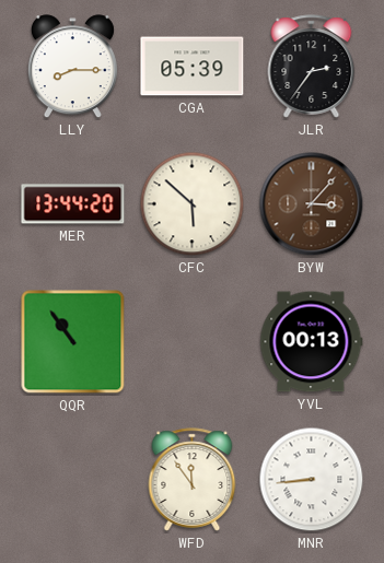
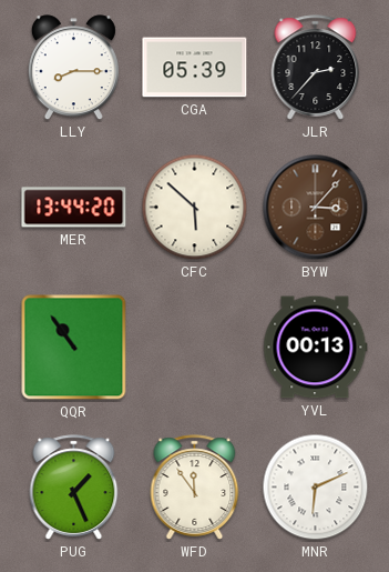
JLR: 2:36 -> 2:37 (316, 68)
PUG: none -> 1:26 (74, 488)
MNR: 8:44 -> 6:11 (316, 488)
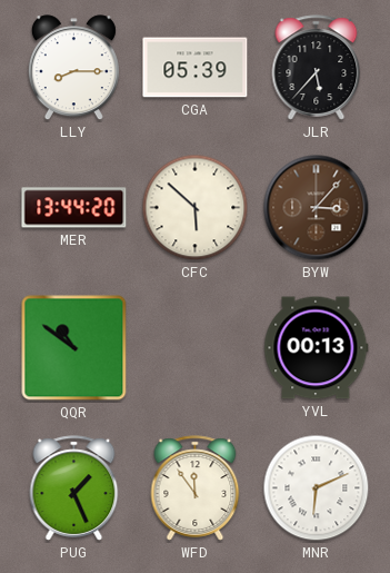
JLR: 2:37 -> 5:37 (317, 68)
QQR: 10:54 -> 10:51 (74, 348)
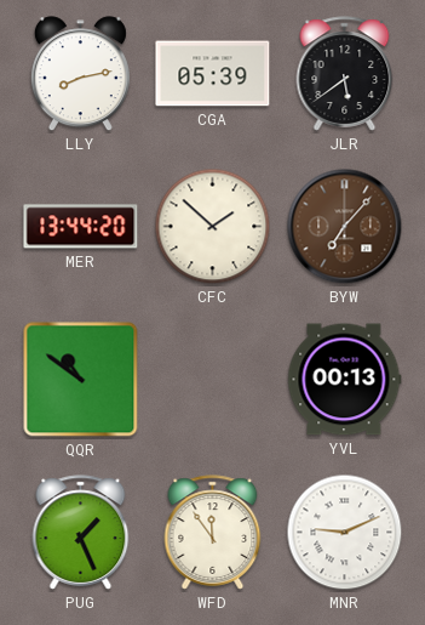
LLY: 8:15 -> 8:13 (80, 74)
JLR: 5:37 -> 5:39 (345, 74)
CFC: 5:52 -> 1:52 (213, 227)
BYW: 3:07 -> 7:07 (345, 227)
MNR: 6:11 -> 9:11 (345, 533)
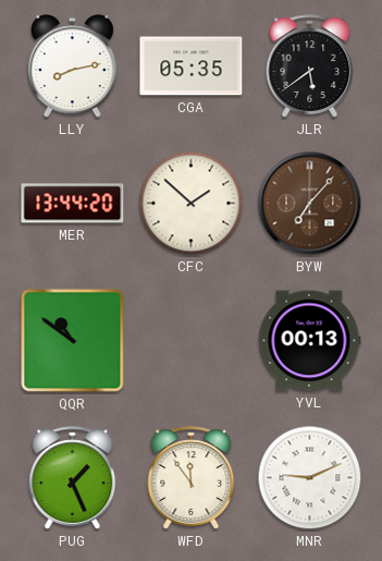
CGA: 05:39 -> 05:35 (192, 66)
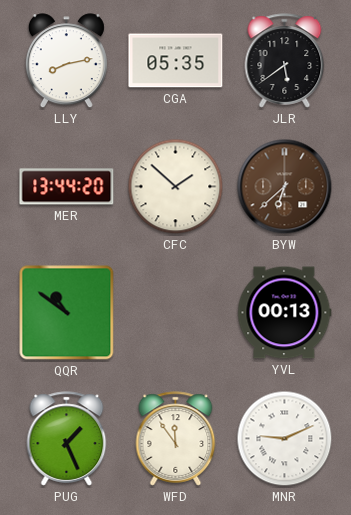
BYW: 7:07 -> 6:38 (285, 187)
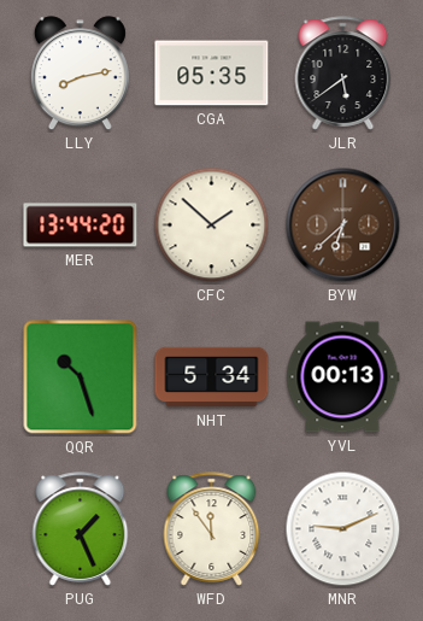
QQR: 10:51 -> 10:27 (81, 377)
NHT: none -> 5:34 (212, 377)
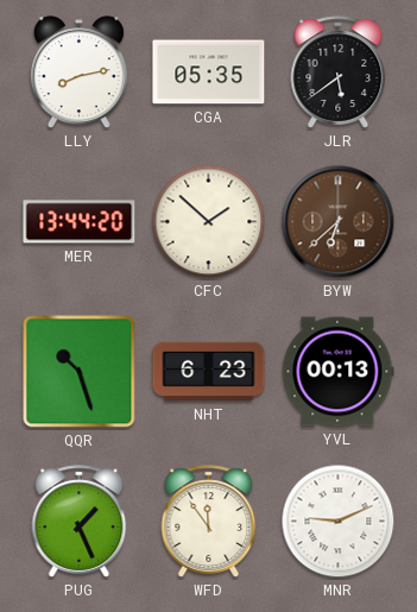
NHT: 5:34 -> 6:23 (209, 372)
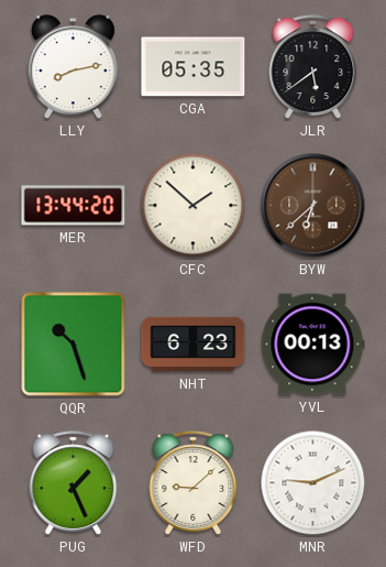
WFD: 11:54 -> 9:08 (194, 483)
